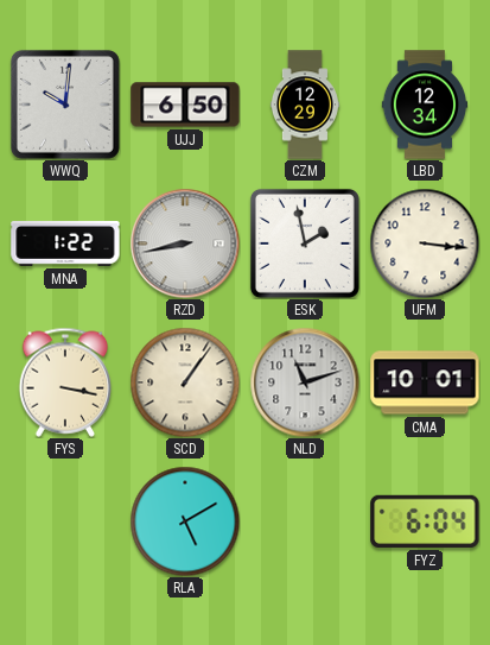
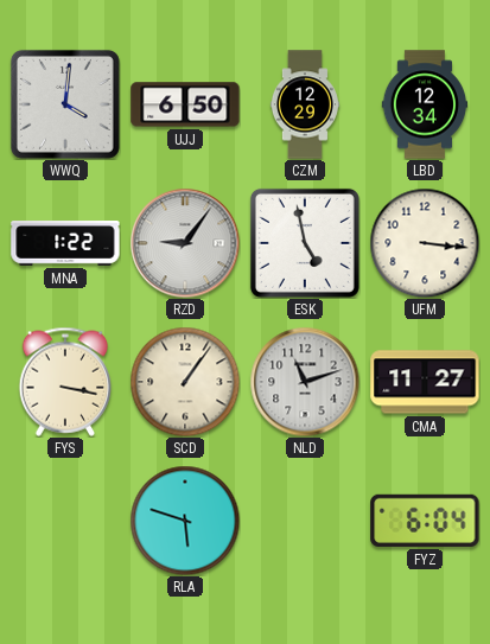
WWQ: 10:01 -> 4:01 (65, 104)
RZD: 8:43 -> 9:06 (185, 243)
ESK: 1:58 -> 4:58 (305, 243)
CMA: 10:01 -> 11:27 (425, 382)
RLA: 5:10 -> 5:48 (185, 521)
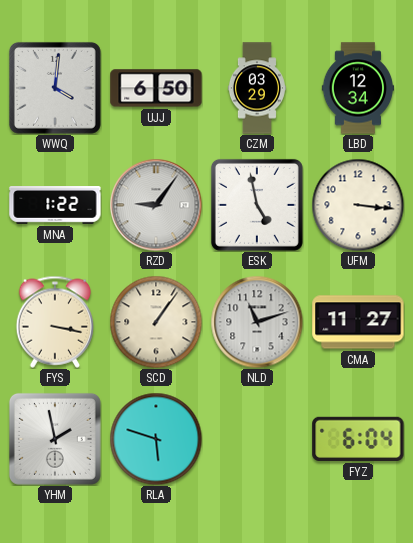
CZM: 12:29 -> 03:29 (257, 88)
YHM: none -> 1:58 (55, 439)
